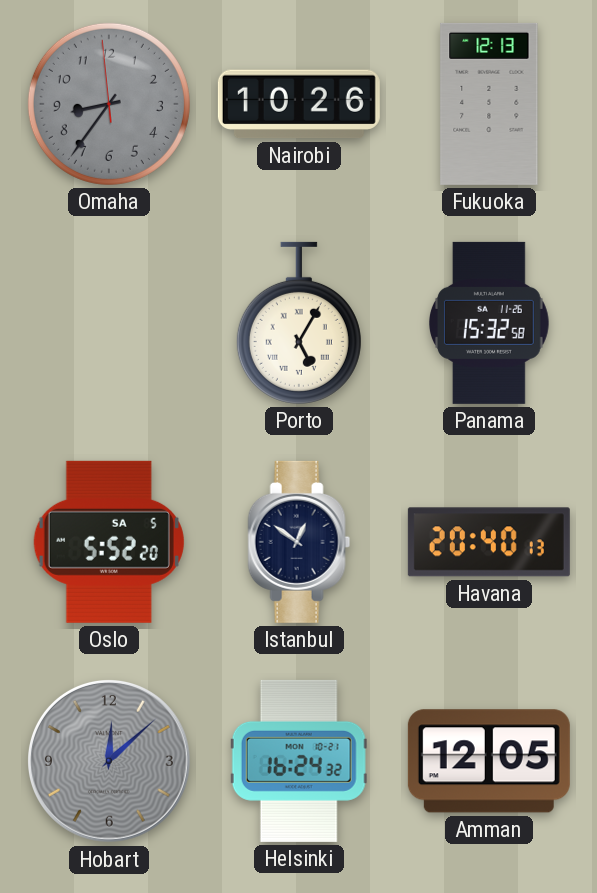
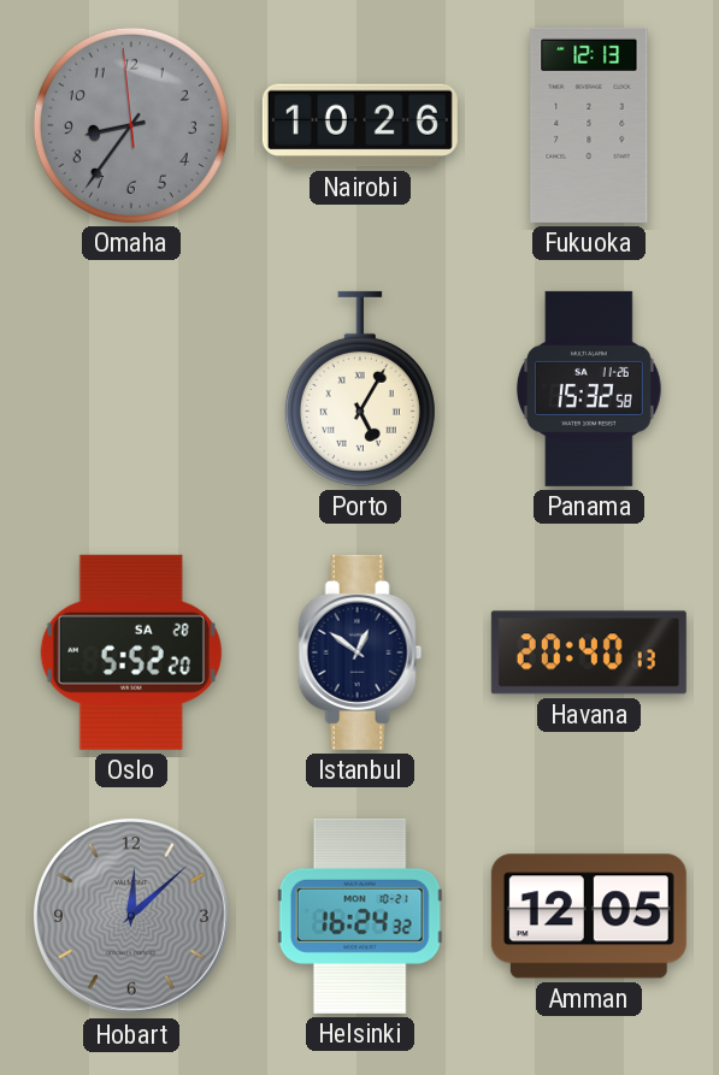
Oslo date: SA 5 -> SA 28 (131, 652)
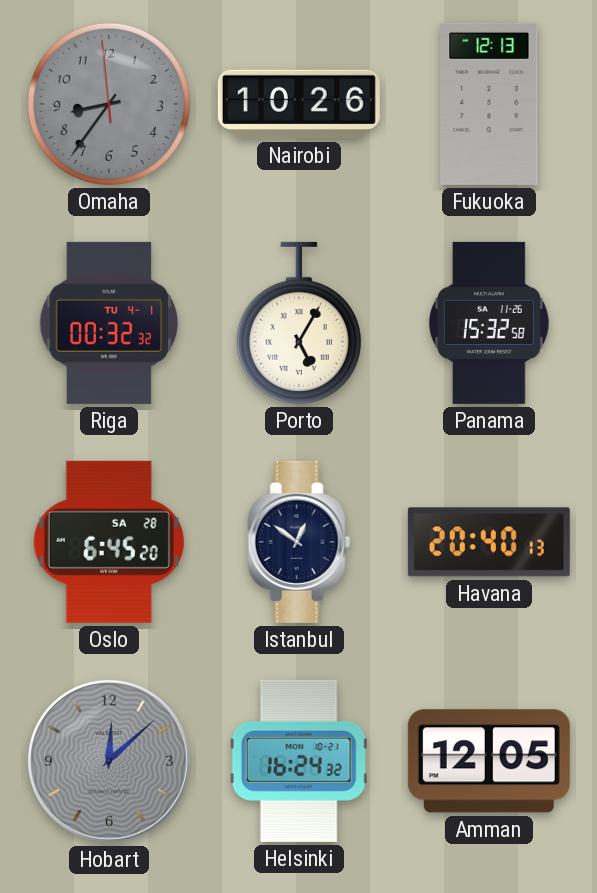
Riga: none -> 00:32 (109, 323)
Oslo: 5:52 -> 6:45 (109, 542)
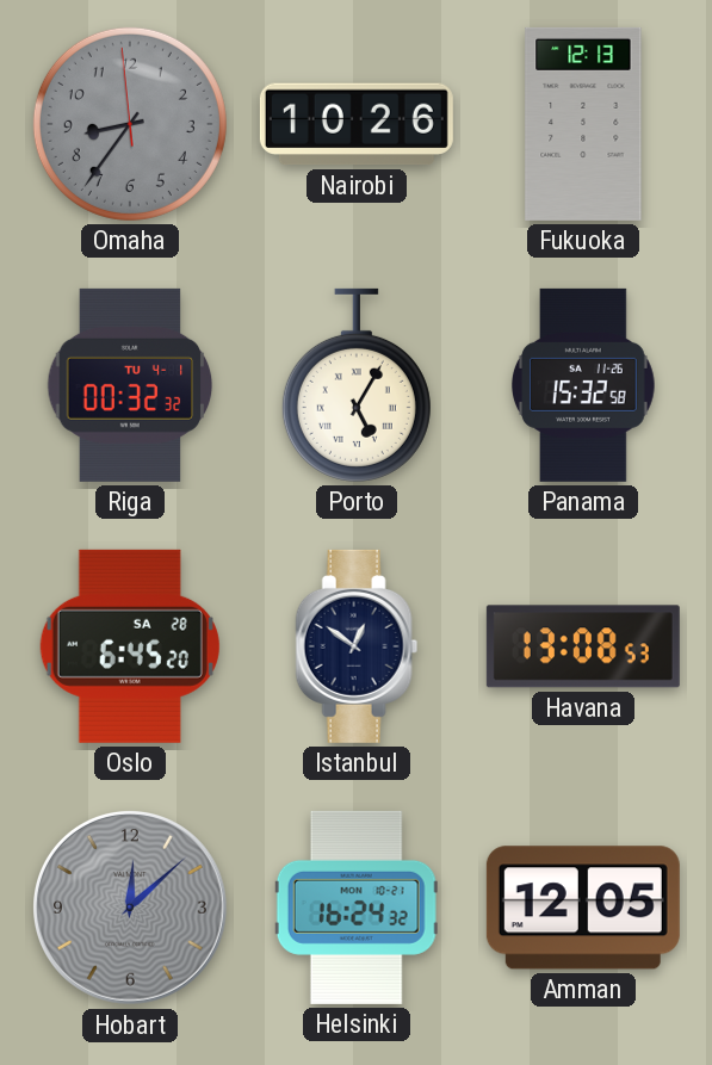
Havana: 20:40 -> 13:08 (583, 646)
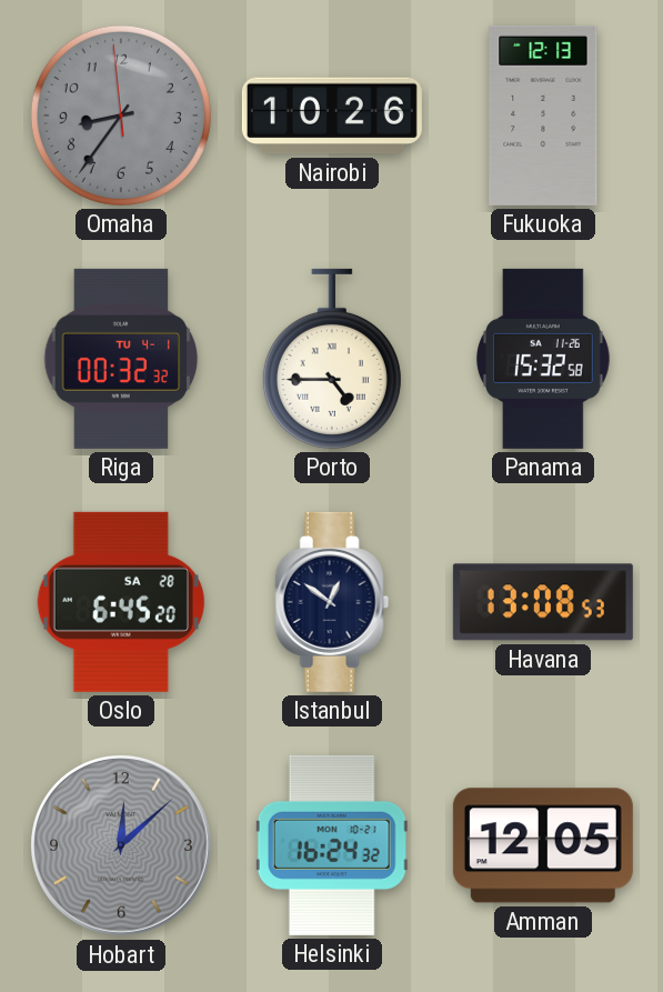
Porto: 5:05 -> 4:45 (332, 359)
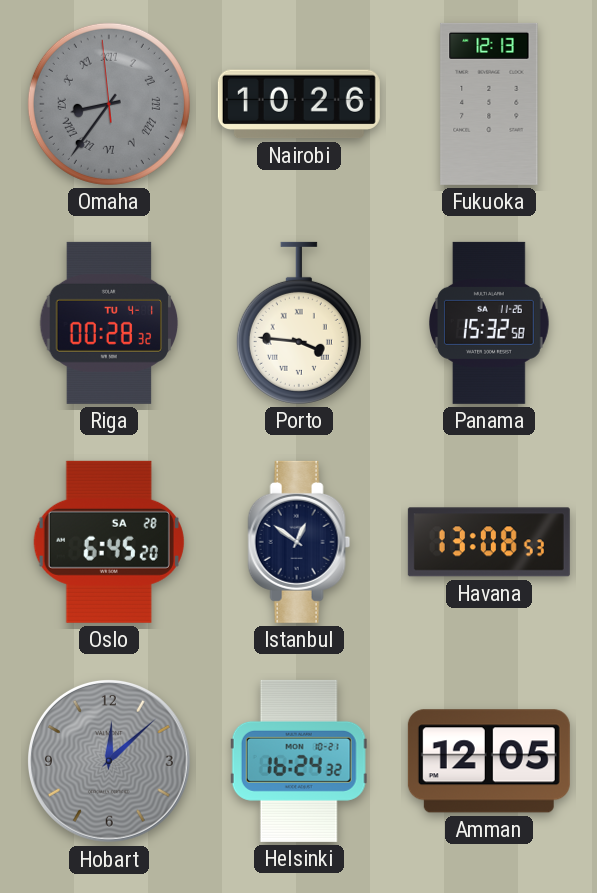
Omaha numerals: Arabic -> Roman (109, 104)
Riga: 00:32 -> 00:28 (109, 323)
Porto: 4:45 -> 3:46 (299, 323)
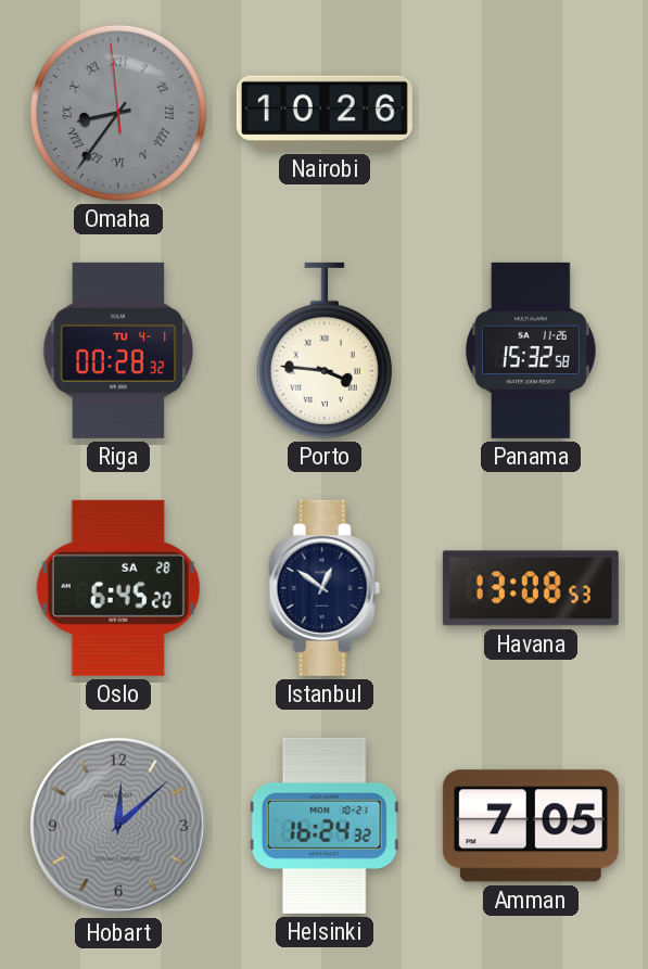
Fukuoka: 12:13 -> none (489, 104)
Amman: 12:05 -> 7:05 (531, 826)
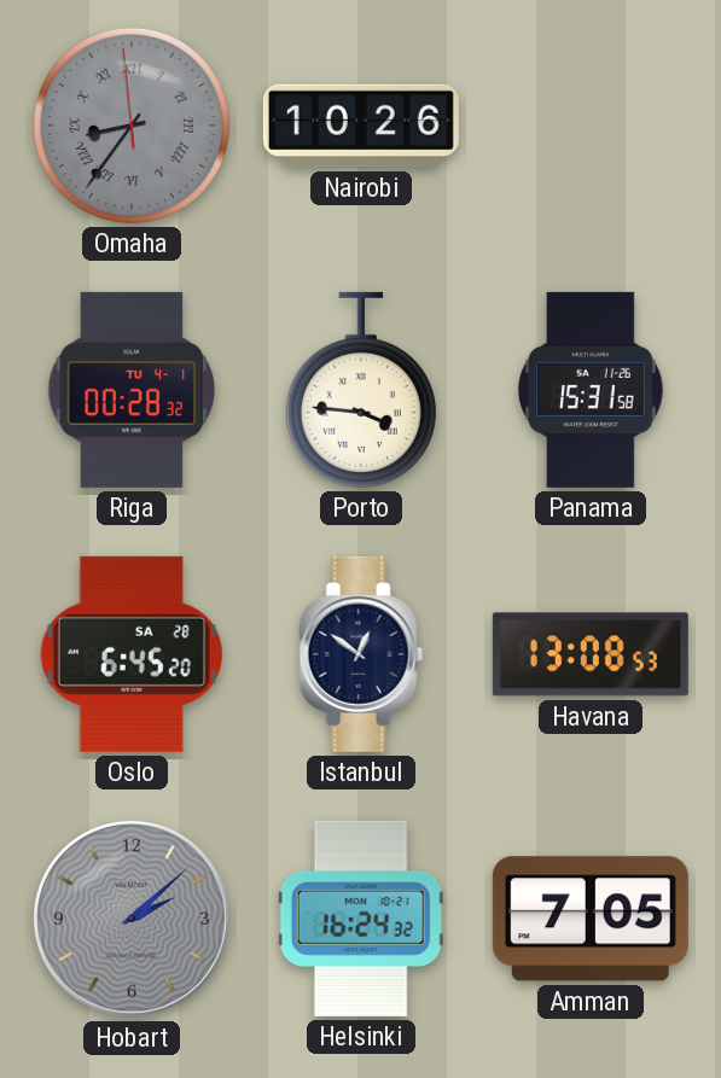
Panama: 15:32 -> 15:31 (592, 390)
Hobart: 12:08 -> 2:08 (133, 920)
